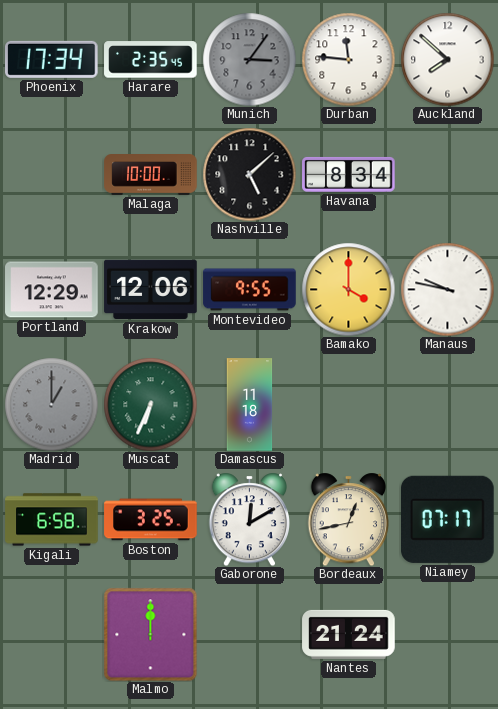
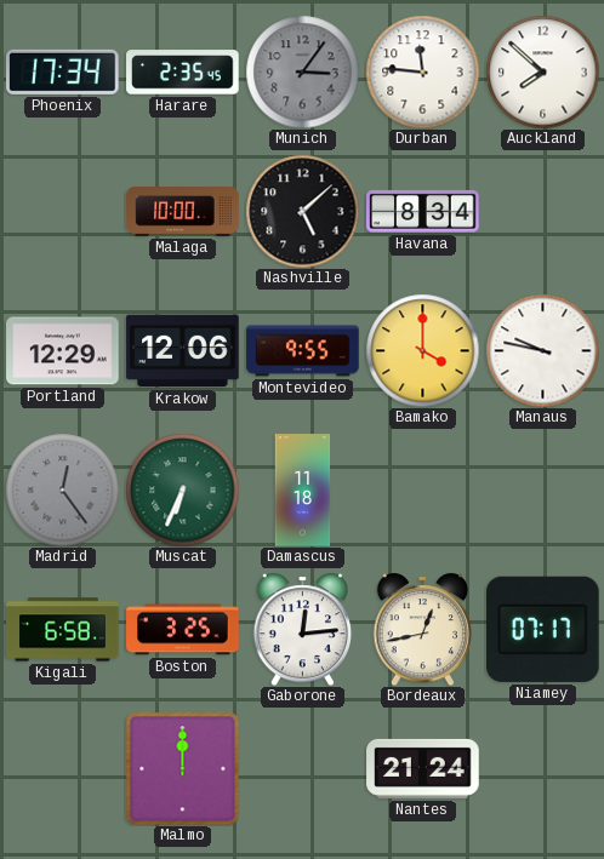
Madrid: 1:00 -> 12:24 (62, 489)
Gaborone: 12:10 -> 12:14 (302, 629)
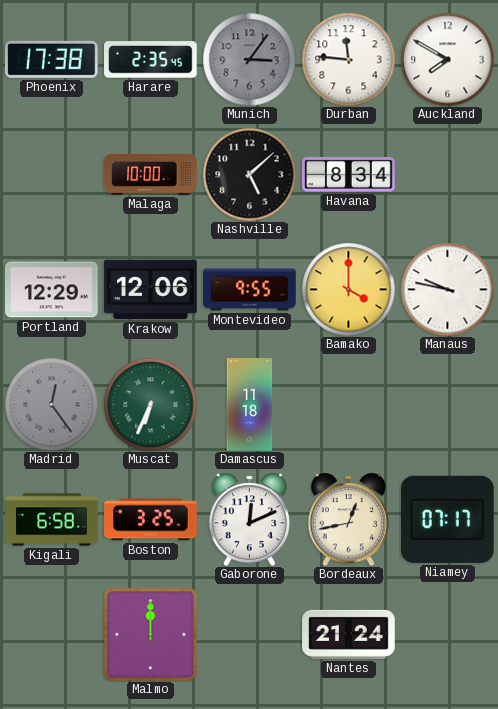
Phoenix: 17:34 -> 17:38 (52, 59)
Auckland: 7:52 -> 7:50 (447, 59)
Gaborone: 12:14 -> 12:11 (249, 519)
